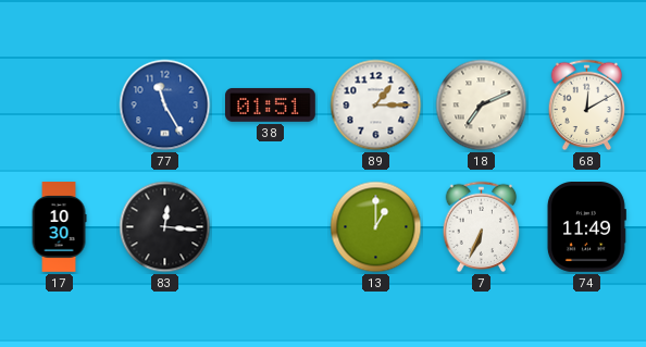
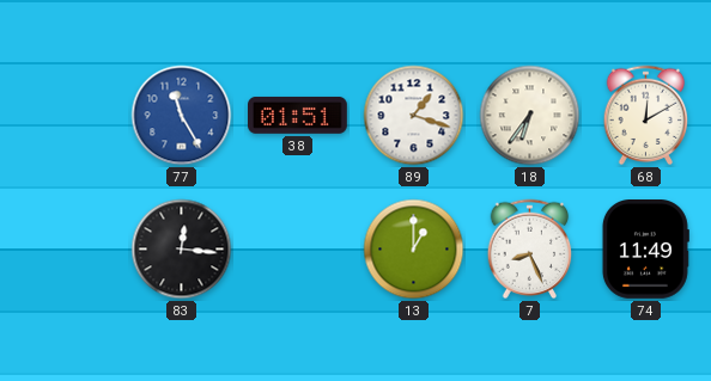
89: 1:15 -> 1:18 (414, 116)
18: 7:11 -> 6:36 (530, 116)
17: 10:30 -> none (59, 227)
7: 6:34 -> 8:26 (530, 250)
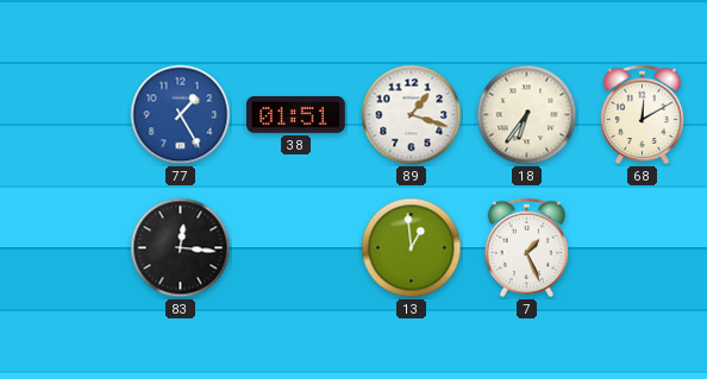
77: 11:25 -> 1:25 (181, 115)
13: 1:00 -> 12:59 (412, 248)
7: 8:26 -> 1:26 (527, 248)
74: 11:49 -> none (645, 250)
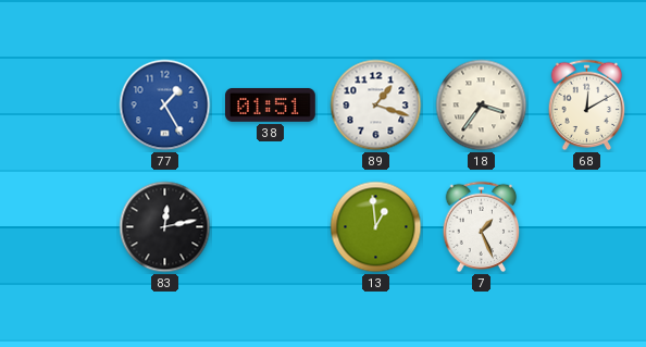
18: 6:36 -> 3:36 (482, 106)
83: 12:16 -> 12:13 (165, 227)
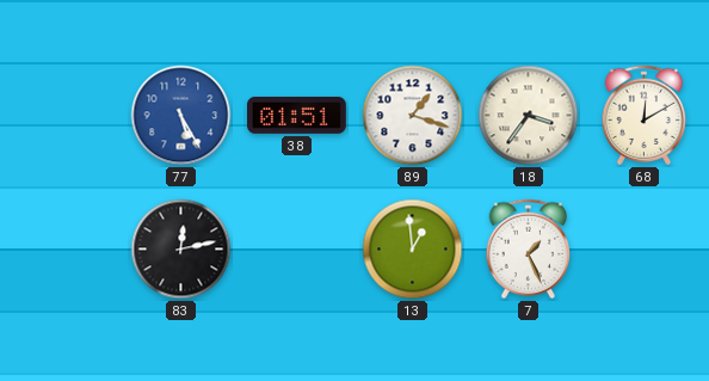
77: 1:25 -> 5:25 (181, 116)
